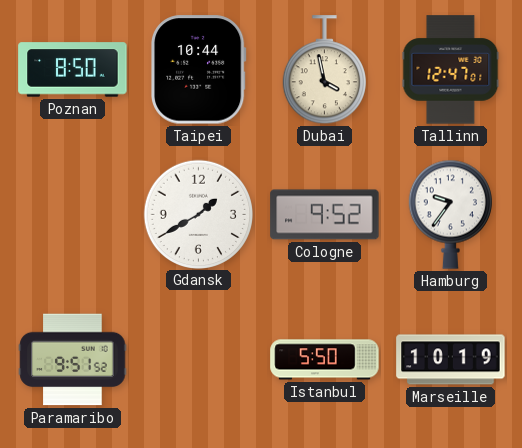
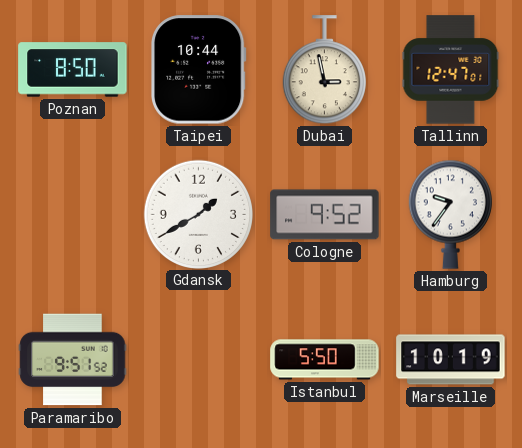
Dubai: 3:58 -> 2:58 (324, 70)
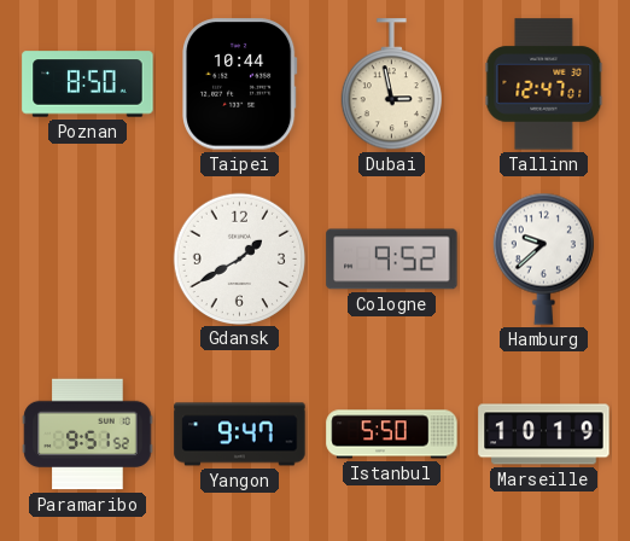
Hamburg: 9:36 -> 9:38 (543, 258)
Yangon: none -> 9:47 (240, 435)
